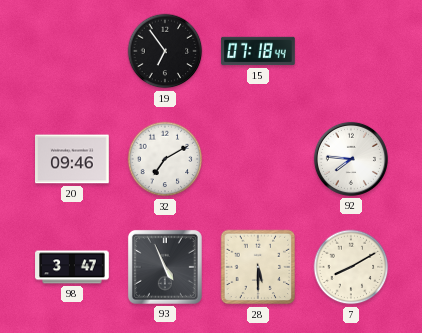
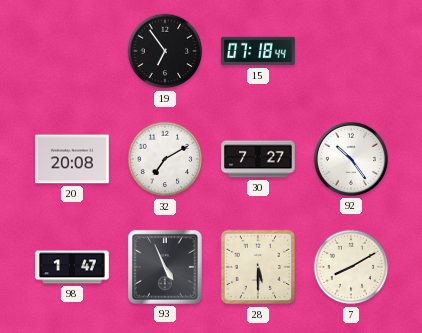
20: 09:46 -> 20:08 (72, 159)
30: none -> 7:27 (258, 159)
92: 7:46 -> 10:24 (351, 159)
98: 3:47 -> 1:47 (72, 267)
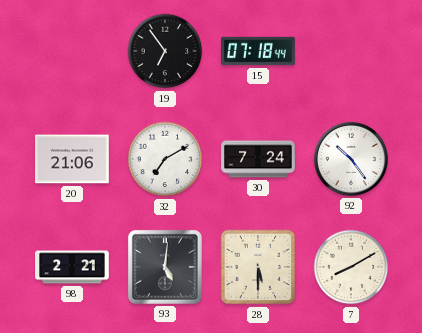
20: 20:08 -> 21:06 (72, 159)
30: 7:27 -> 7:24 (258, 159)
98: 1:47 -> 2:21 (72, 267)
93: 4:56 -> 5:01 (165, 267)
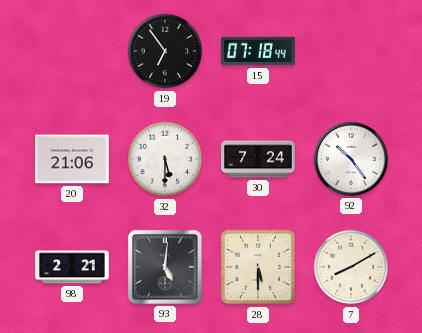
32: 7:10 -> 5:30 (165, 159)
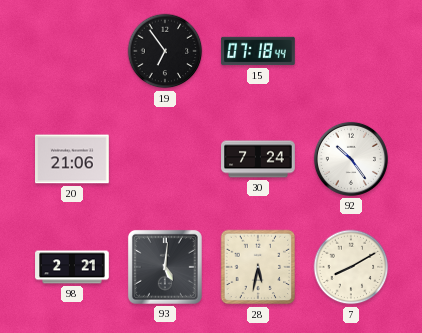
32: 5:30 -> none (165, 159)
28: 5:30 -> 5:32 (258, 267)
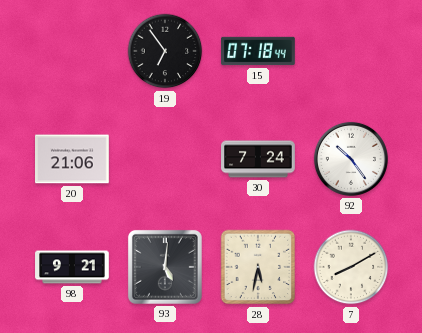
98: 2:21 -> 9:21 (72, 267)
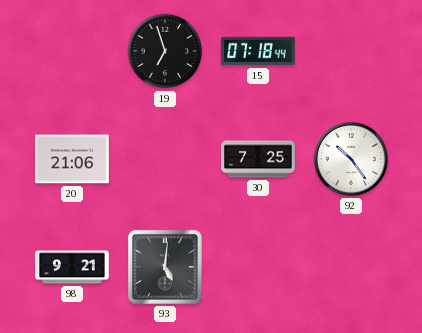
19: 6:54 -> 6:57 (165, 51)
30: 7:24 -> 7:25 (258, 159)
28: 5:32 -> none (258, 267)
7: 8:10 -> none (351, 267)
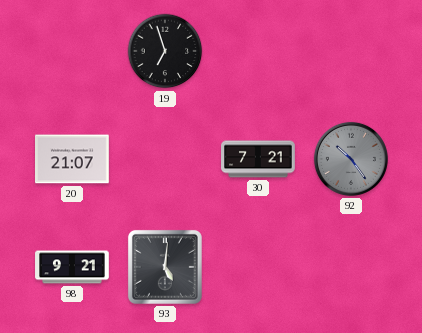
15: 07:18 -> none (258, 51)
20: 21:06 -> 21:07 (72, 159)
30: 7:25 -> 7:21 (258, 159)
92 dial: white -> grey (351, 159)
